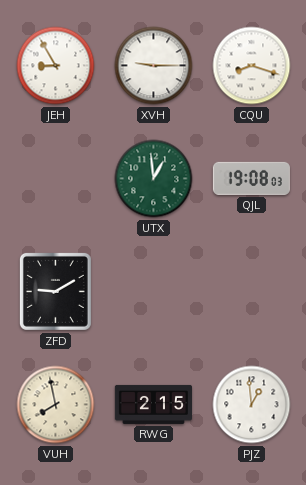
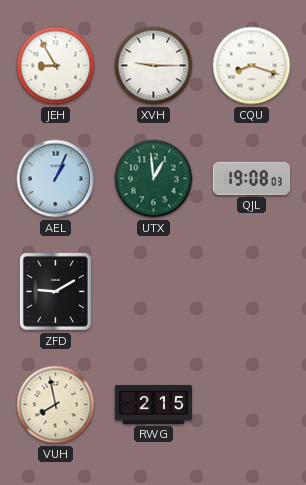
AEL: none -> 1:04 (56, 179)
PJZ: 12:59 -> none (252, 405)
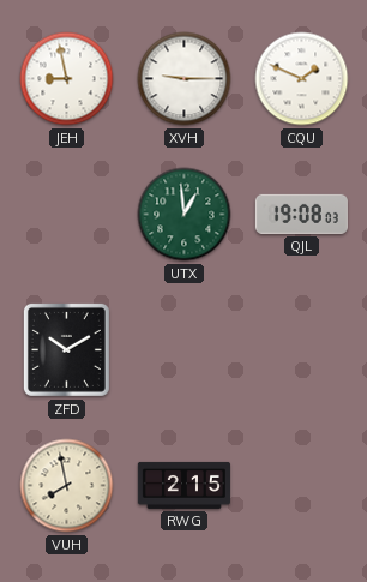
JEH: 8:55 -> 8:58 (67, 79)
CQU: 8:18 -> 1:49 (302, 79)
AEL: 1:04 -> none (56, 179)
ZFD: 9:10 -> 10:10 (66, 349)
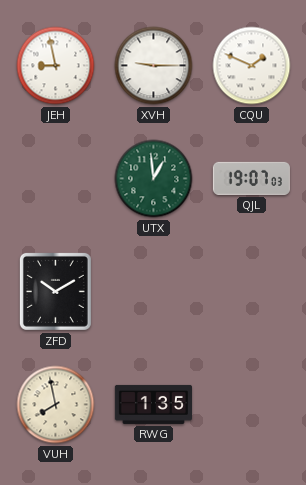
QJL: 19:08 -> 19:07 (251, 178)
RWG: 2:15 -> 1:35 (153, 404)
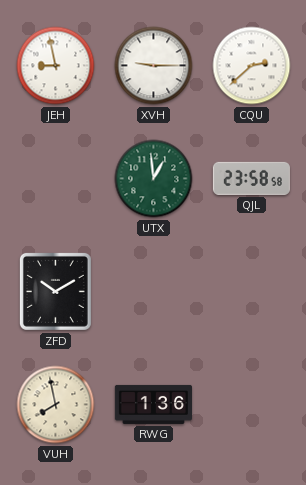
CQU: 1:49 -> 2:38 (252, 66)
QJL: 19:07 -> 23:58 (251, 178)
RWG: 1:35 -> 1:36 (153, 404)
